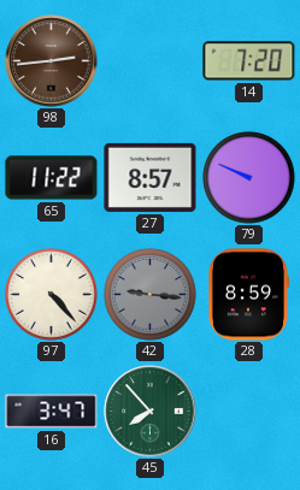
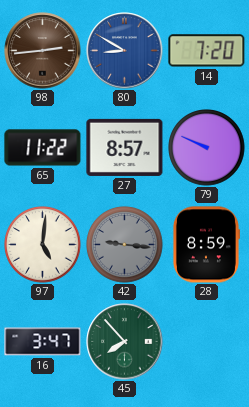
80: none -> 8:50 (125, 51)
97: 4:23 -> 5:01 (43, 245)
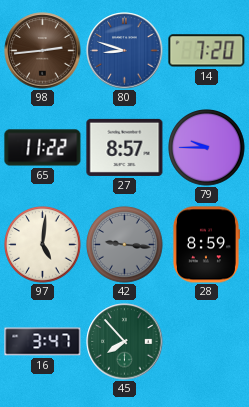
80: 8:50 -> 8:48 (125, 51)
79: 9:49 -> 9:45 (207, 148)
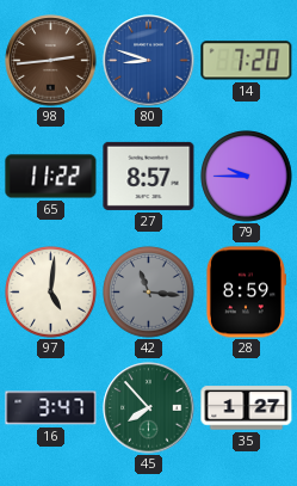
42: 9:16 -> 11:16 (149, 293)
35: none -> 1:27 (247, 408)
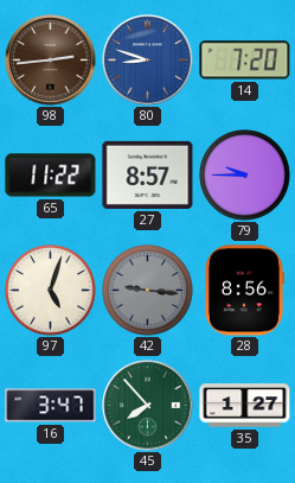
97: 5:01 -> 5:03 (51, 291)
42: 11:16 -> 9:16 (148, 291)
28: 8:59 -> 8:56 (244, 291)
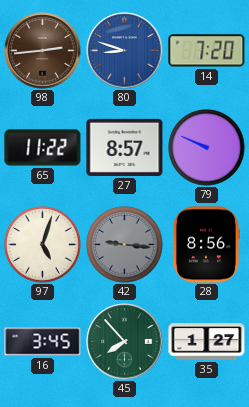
79: 9:45 -> 9:49 (207, 148)
16: 3:47 -> 3:45 (43, 342)
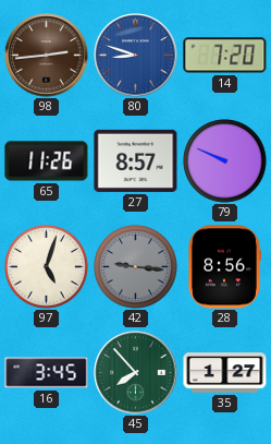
65: 11:22 -> 11:26 (47, 161)
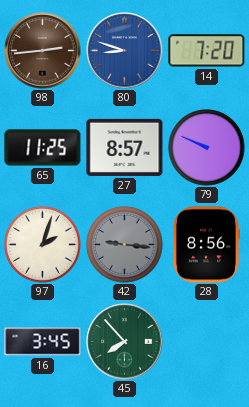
65: 11:26 -> 11:25 (43, 148)
97: 5:03 -> 2:03 (43, 245)
35: 1:27 -> none (225, 373)
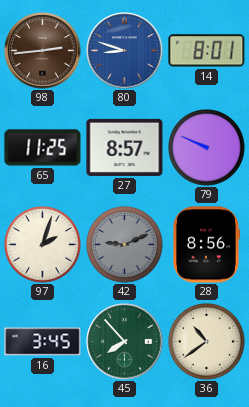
14: 7:20 -> 8:01 (207, 51)
42: 9:16 -> 9:11 (125, 245)
36: none -> 10:39 (207, 342)
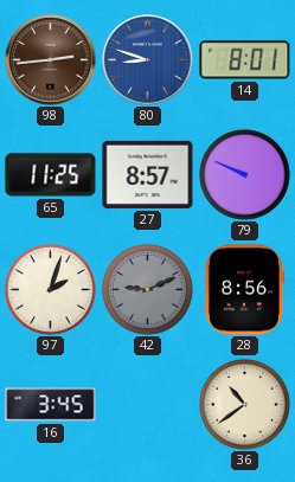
45: 7:53 -> none (125, 342)
